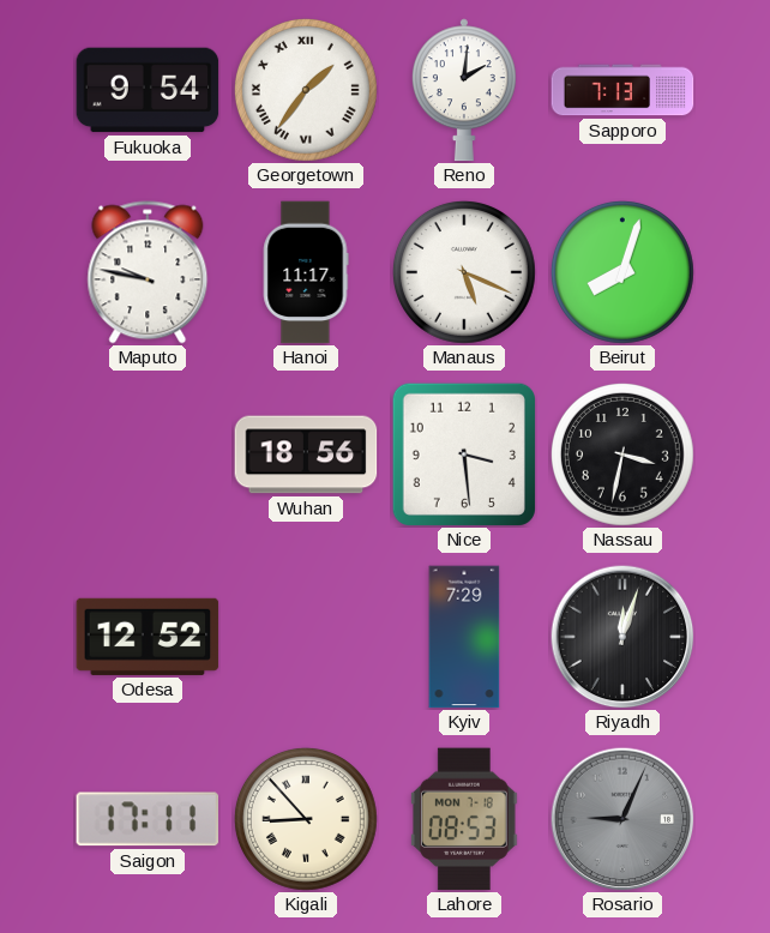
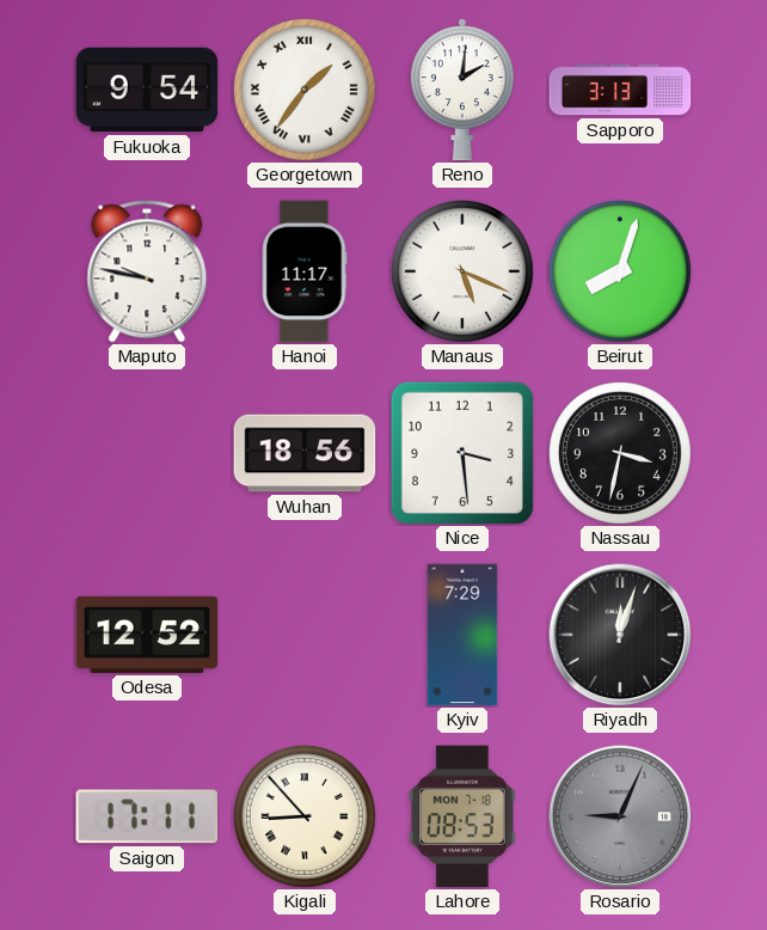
Sapporo: 7:13 -> 3:13 (620, 90)
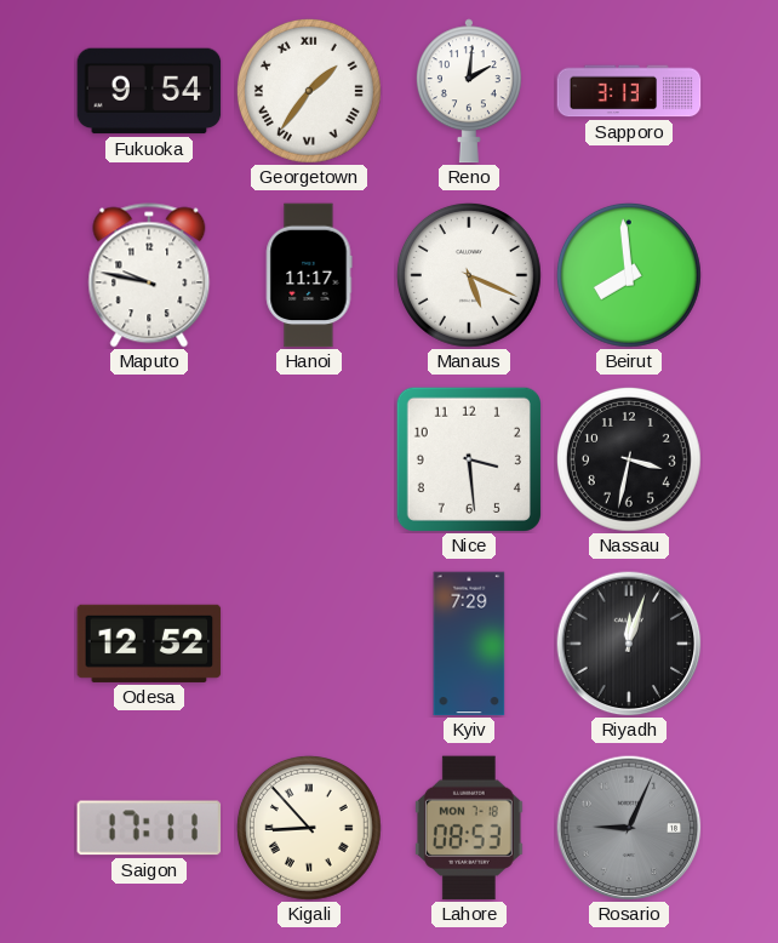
Beirut: 8:03 -> 7:59 (629, 275)
Wuhan: 18:56 -> none (305, 453)
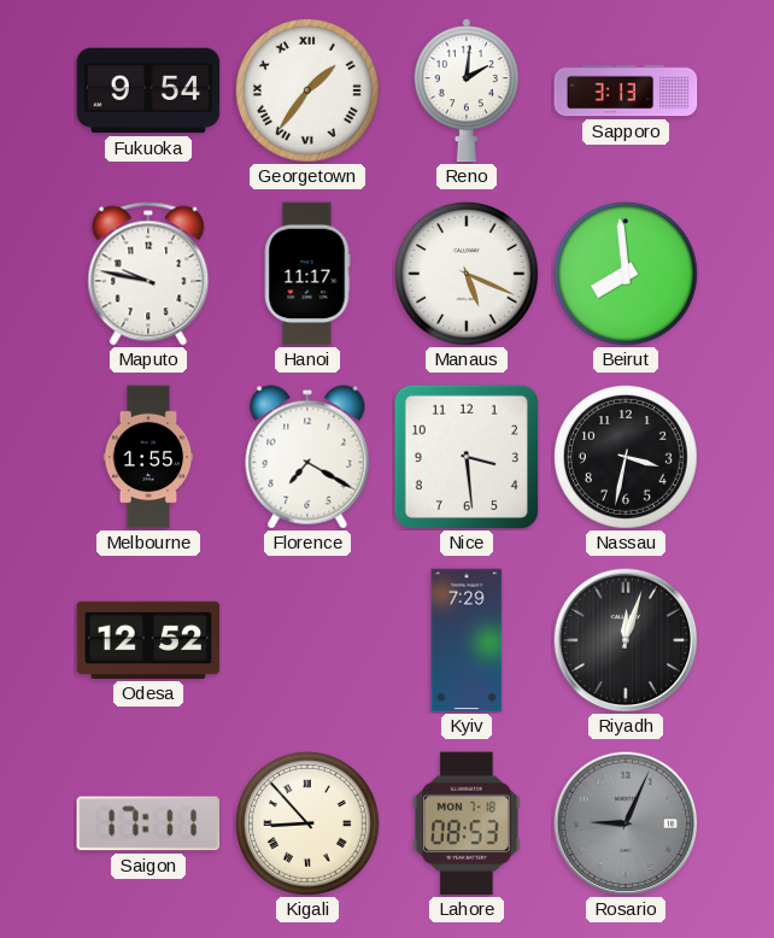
Melbourne: none -> 1:55 (148, 457)
Florence: none -> 7:20 (307, 457)
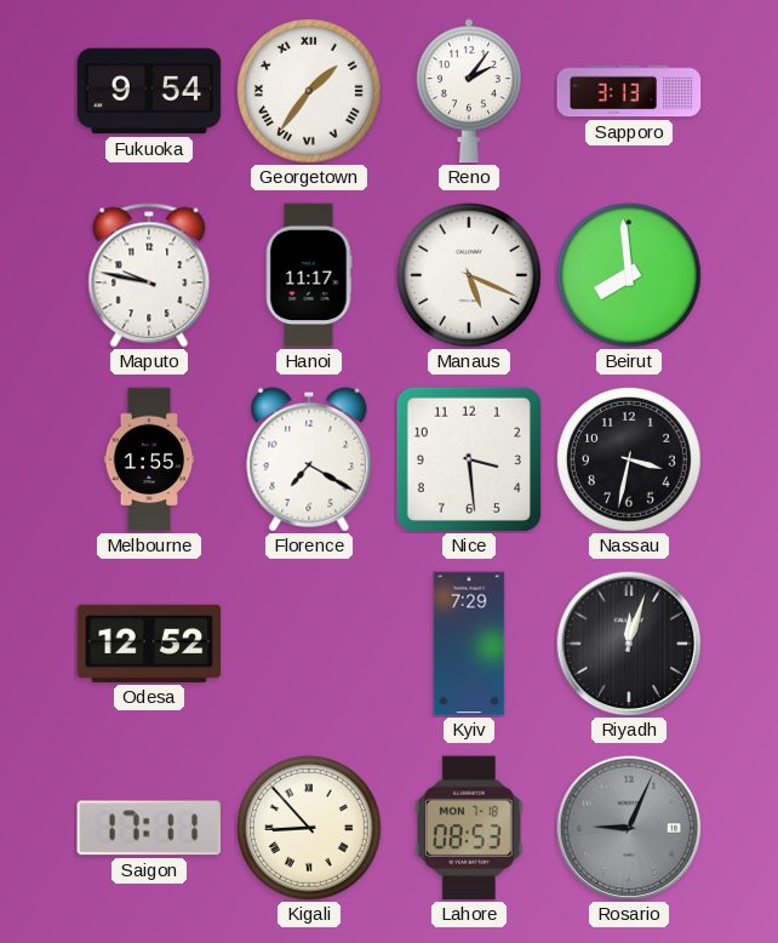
Reno: 2:01 -> 2:06 (469, 91)
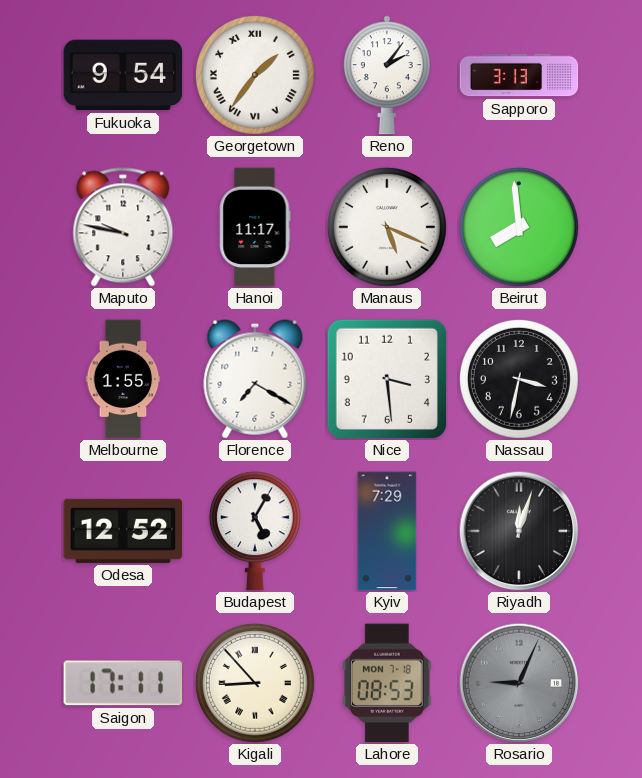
Budapest: none -> 5:05 (255, 531)
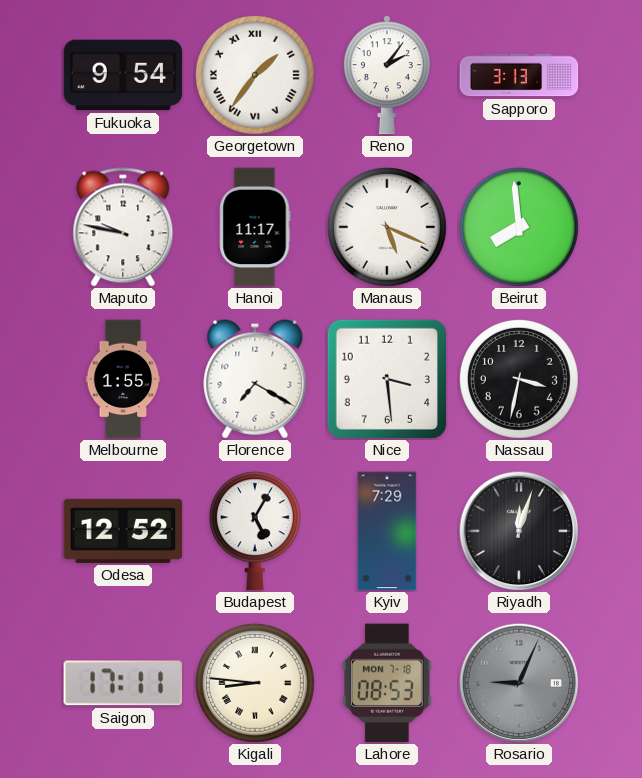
Kigali: 8:53 -> 8:46 (255, 683)
